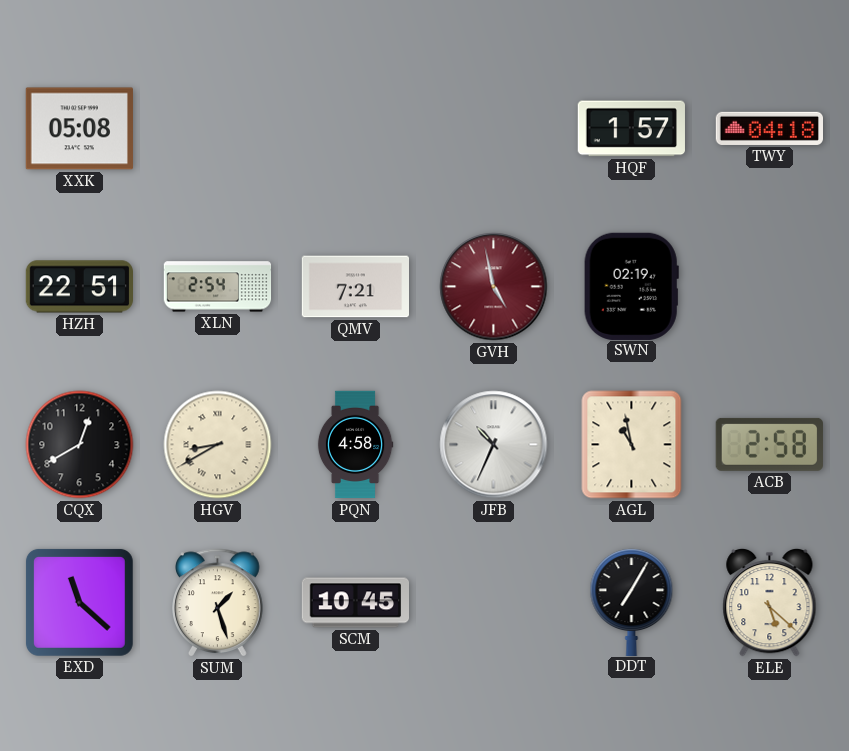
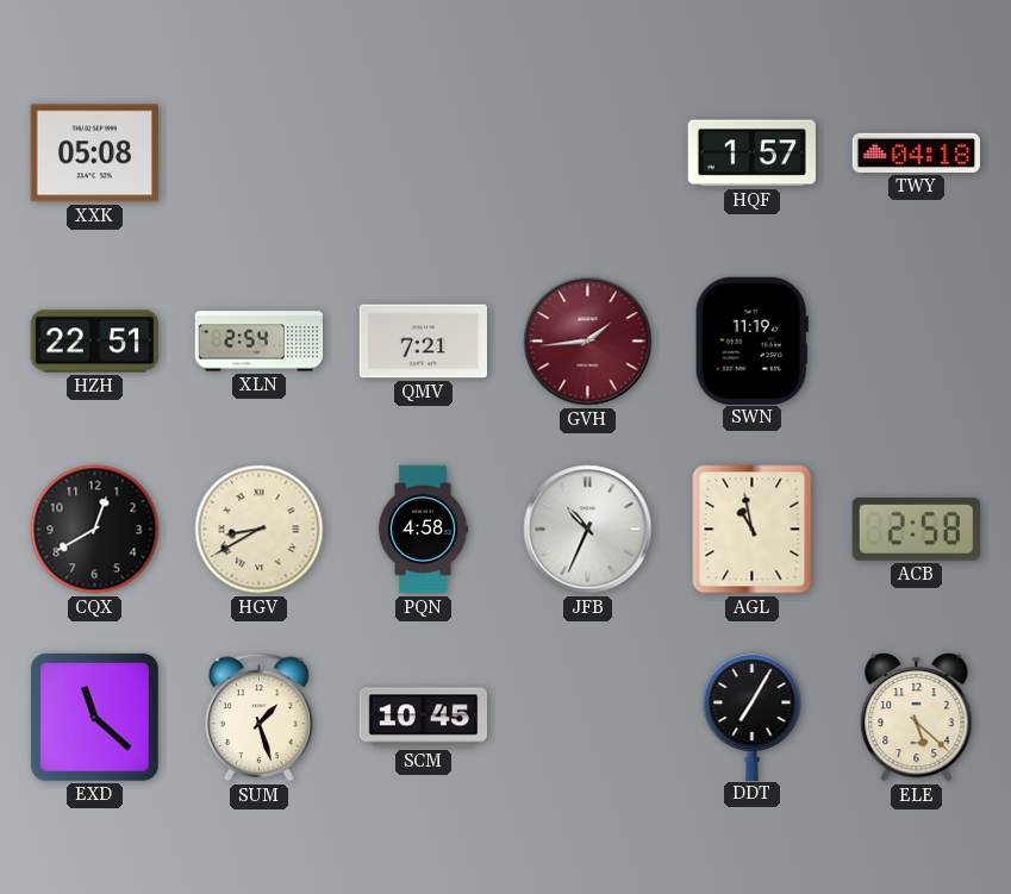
GVH: 4:58 -> 1:44 (588, 342)
SWN: 02:19 -> 11:19 (751, 340)
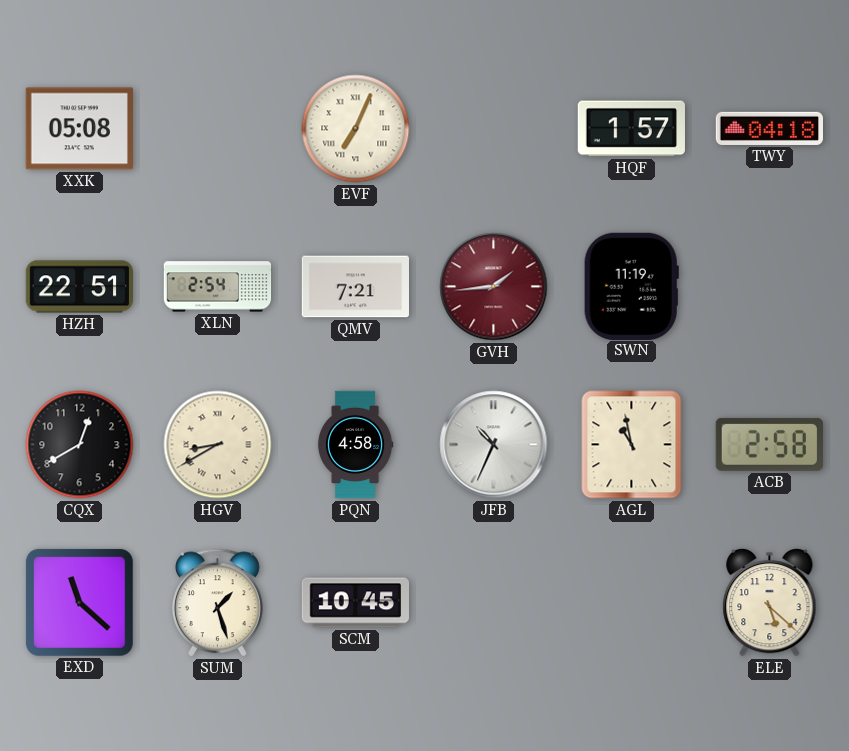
EVF: none -> 7:04 (356, 129)
DDT: 7:05 -> none (753, 717)
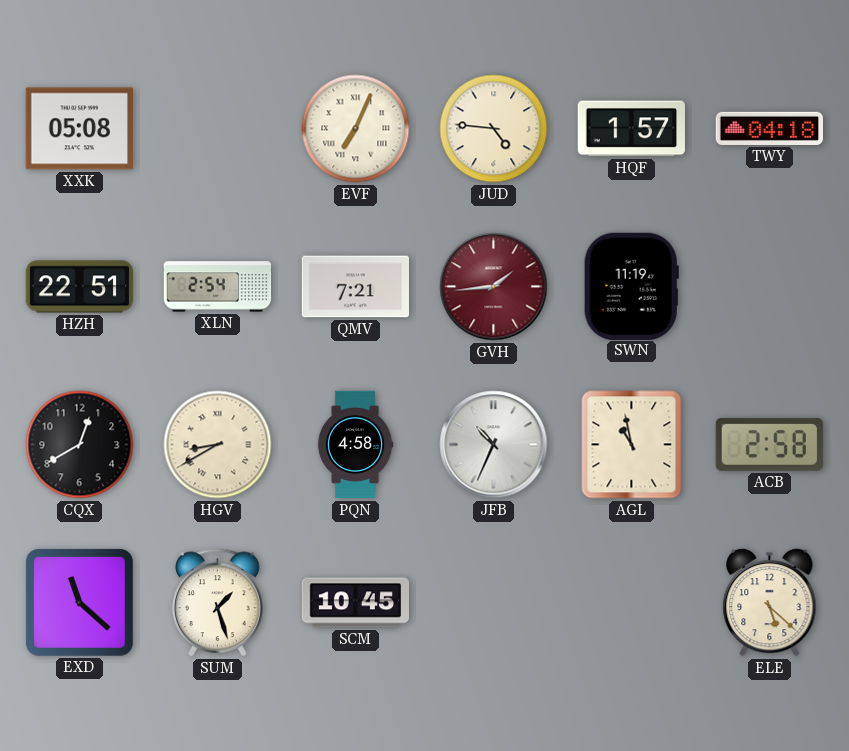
JUD: none -> 4:46 (494, 129)
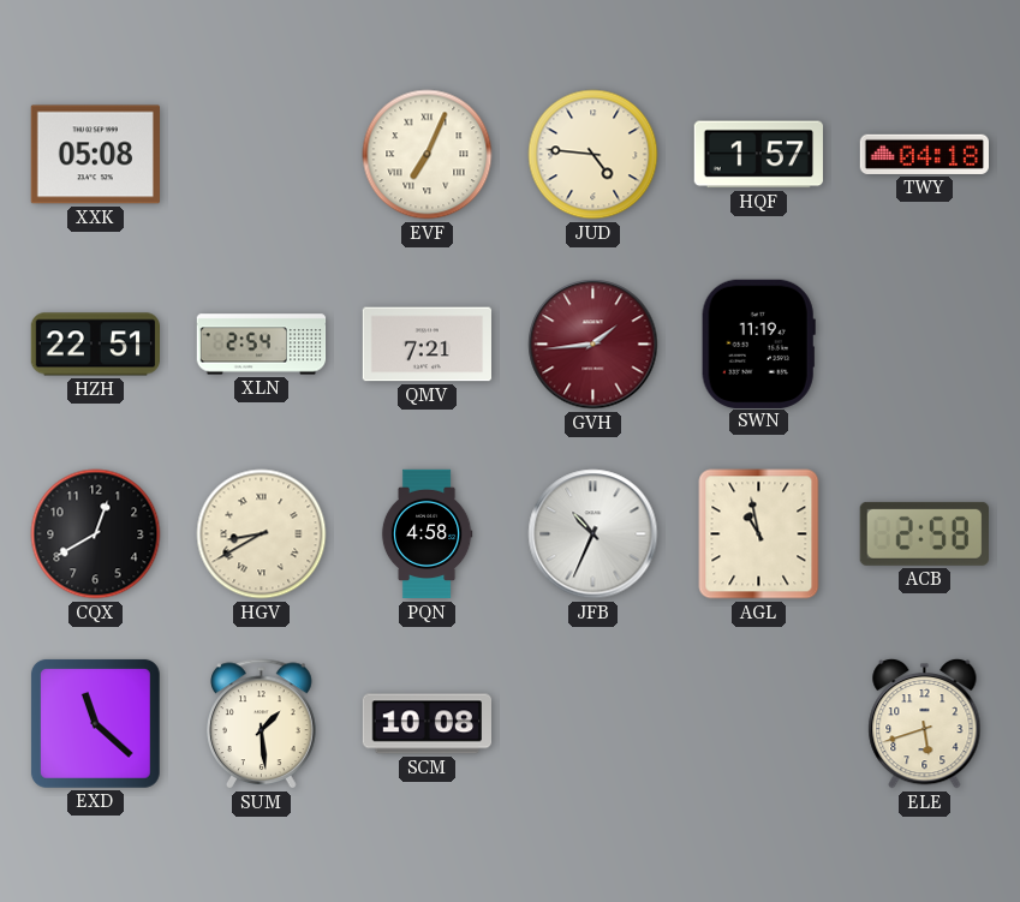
SUM: 1:27 -> 1:29 (262, 724)
SCM: 10:45 -> 10:08 (427, 724)
ELE: 5:22 -> 5:42 (925, 723)
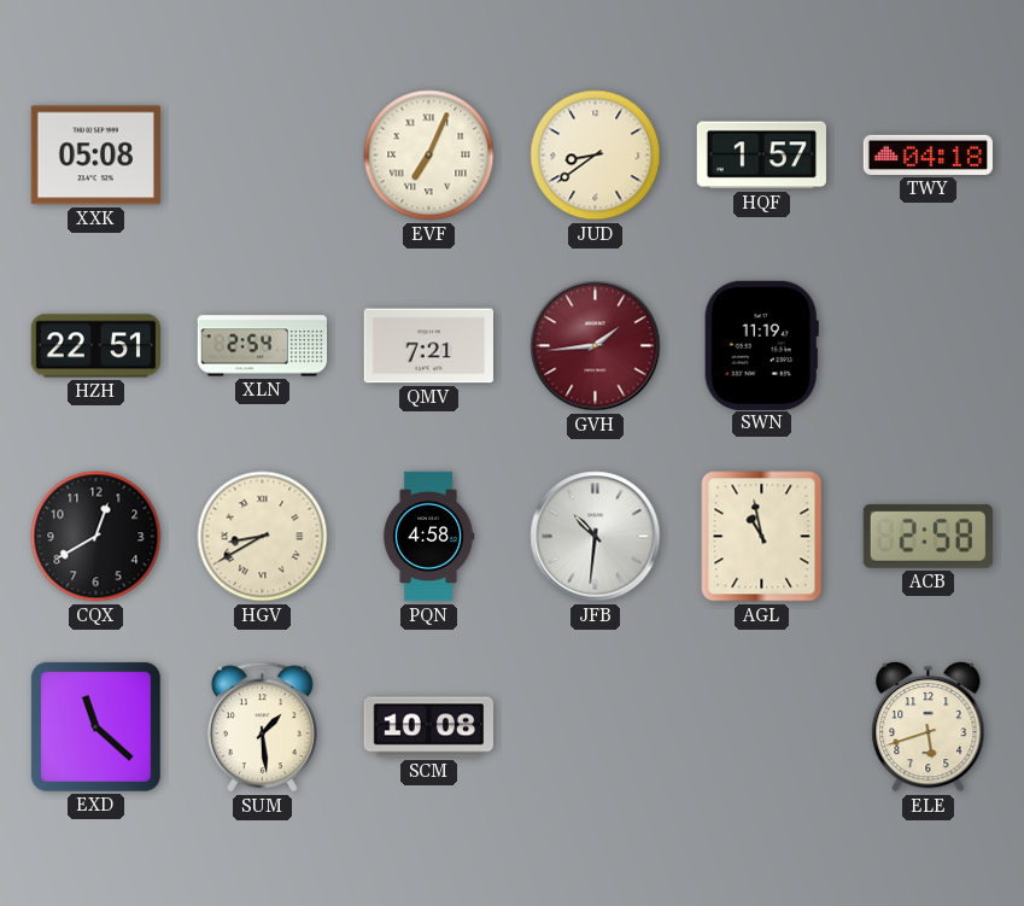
JUD: 4:46 -> 8:39 (596, 156)
JFB: 10:34 -> 10:31 (596, 537)
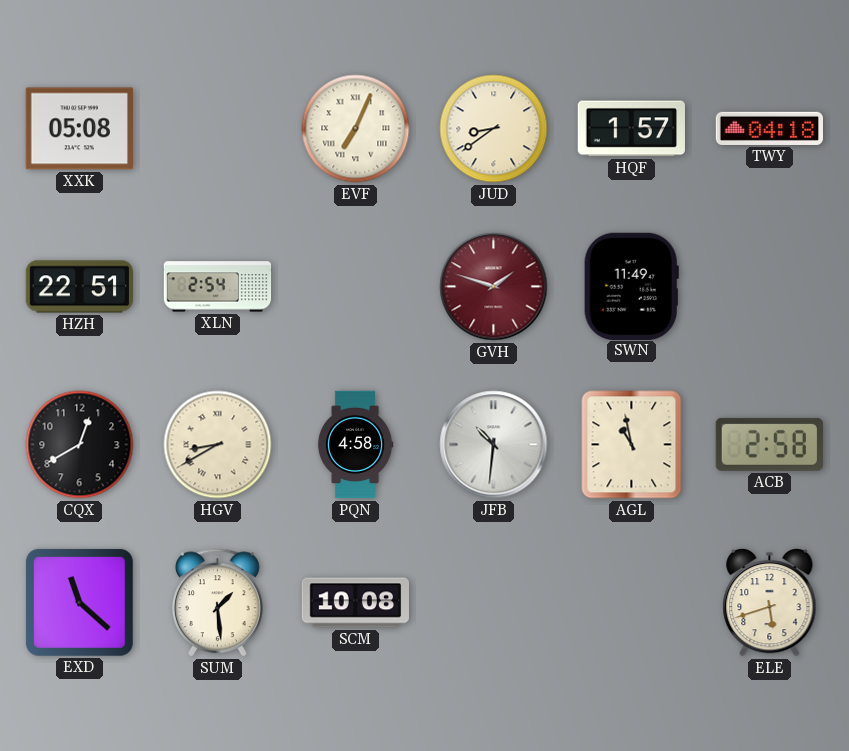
QMV: 7:21 -> none (428, 346)
GVH: 1:44 -> 1:48 (494, 287)
SWN: 11:19 -> 11:49 (631, 286)
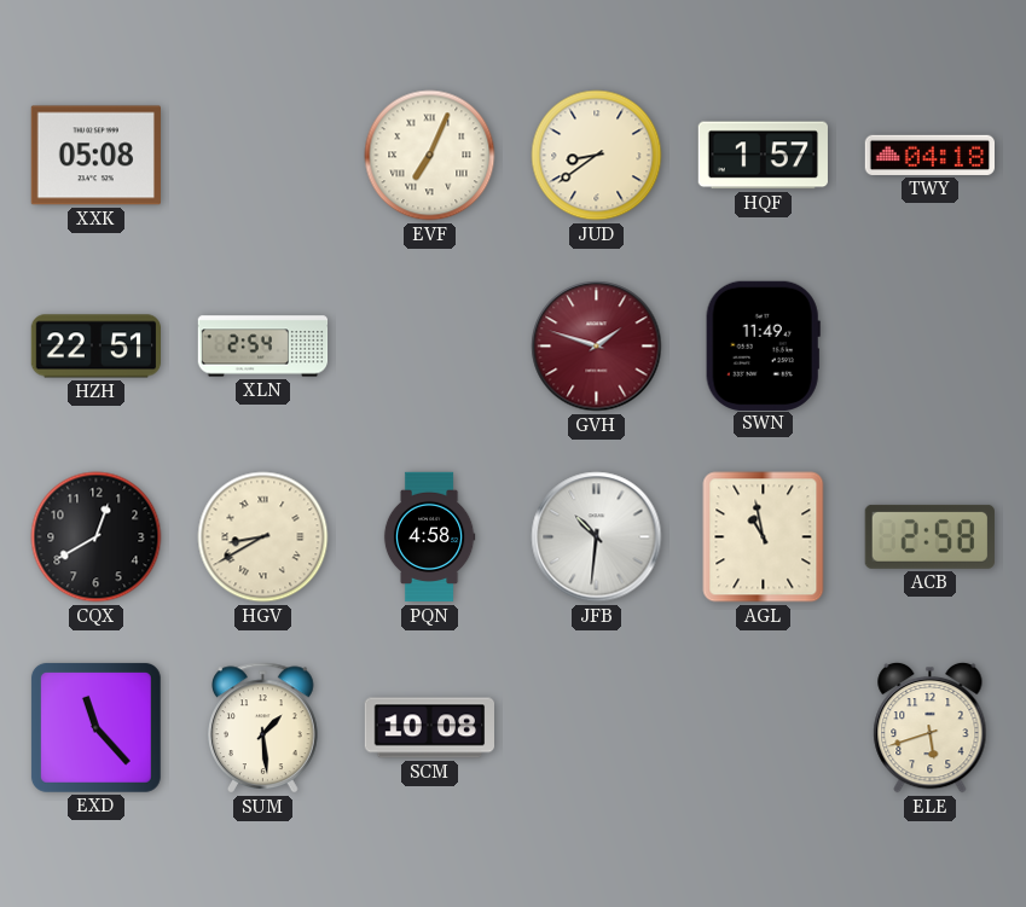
EXD: 11:22 -> 11:23 (95, 727)
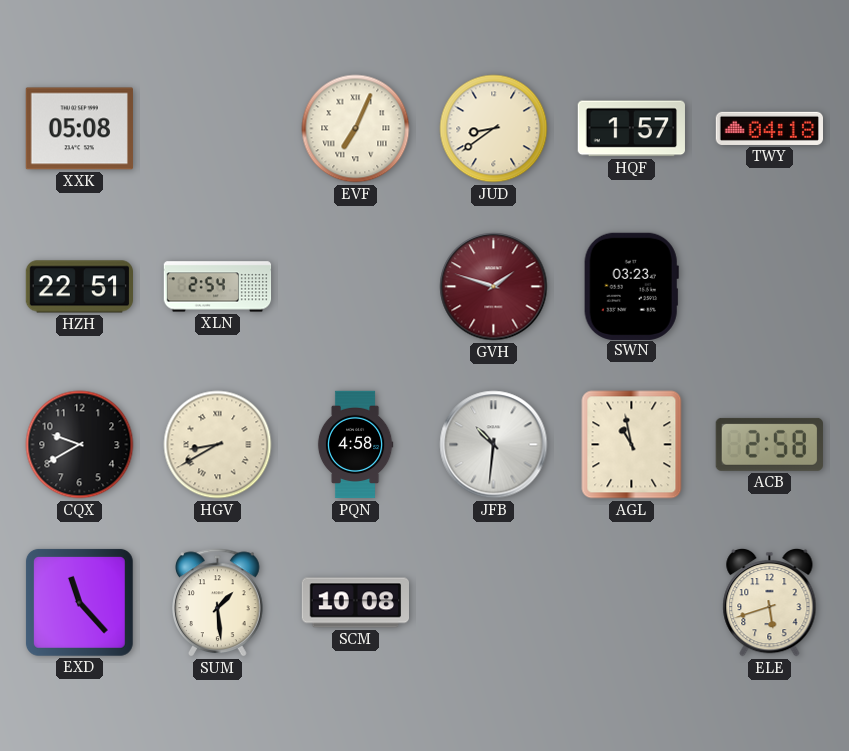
SWN: 11:49 -> 03:23 (631, 286)
CQX: 12:40 -> 9:40 (80, 445)
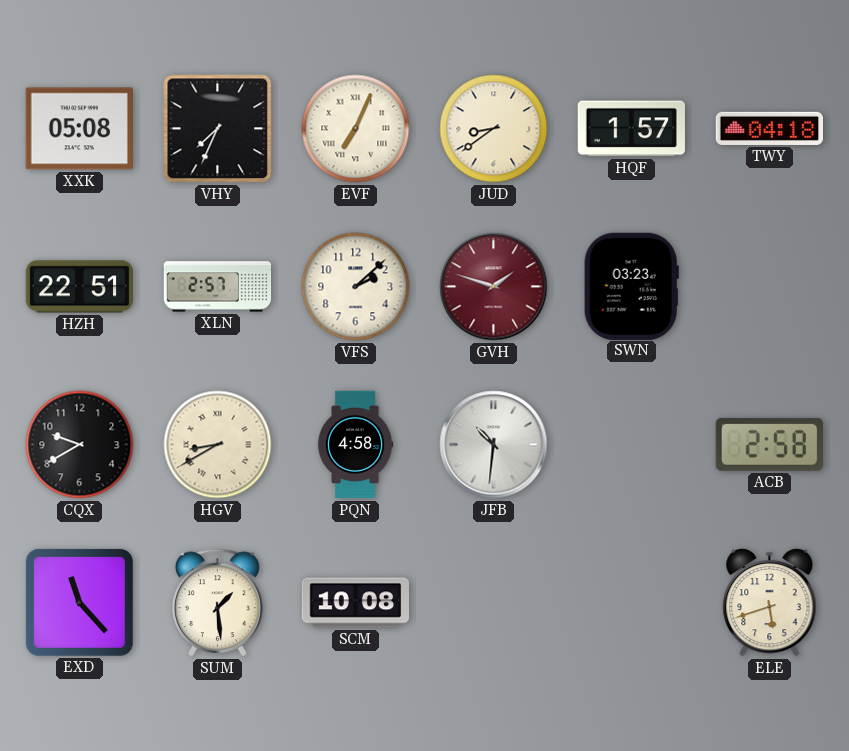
VHY: none -> 7:34 (218, 129)
XLN: 2:54 -> 2:57 (218, 287)
VFS: none -> 2:08 (356, 287)
AGL: 10:58 -> none (632, 445)
